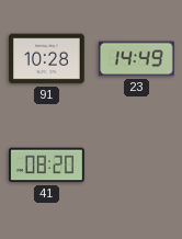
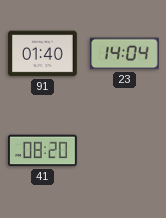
91: 10:28 -> 01:40 (42, 54)
23: 14:49 -> 14:04 (124, 54)
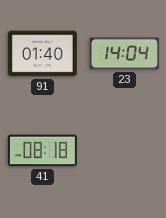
41: 08:20 -> 08:18 (42, 151)
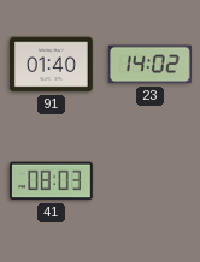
23: 14:04 -> 14:02 (149, 65)
41: 08:18 -> 08:03 (51, 181)
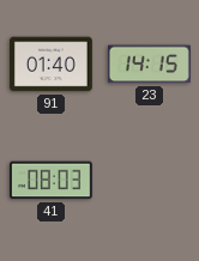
23: 14:02 -> 14:15 (149, 65)
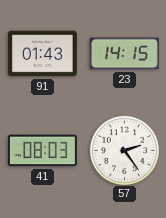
91: 01:40 -> 01:43 (42, 54)
57: none -> 2:24 (124, 150)
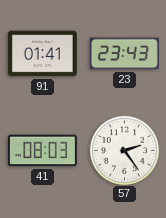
91: 01:43 -> 01:41 (42, 54)
23: 14:15 -> 23:43 (124, 54)
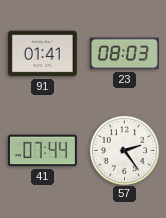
23: 23:43 -> 08:03 (124, 54)
41: 08:03 -> 07:44 (42, 151)
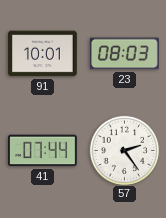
91: 01:41 -> 10:01 (42, 54)
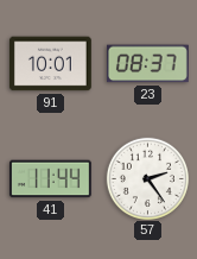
23: 08:03 -> 08:37 (147, 64)
41: 07:44 -> 11:44 (50, 179)
